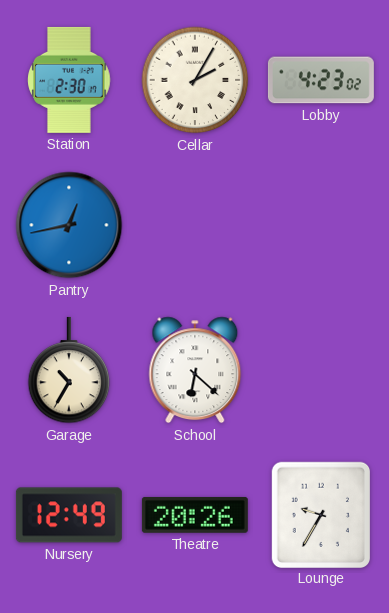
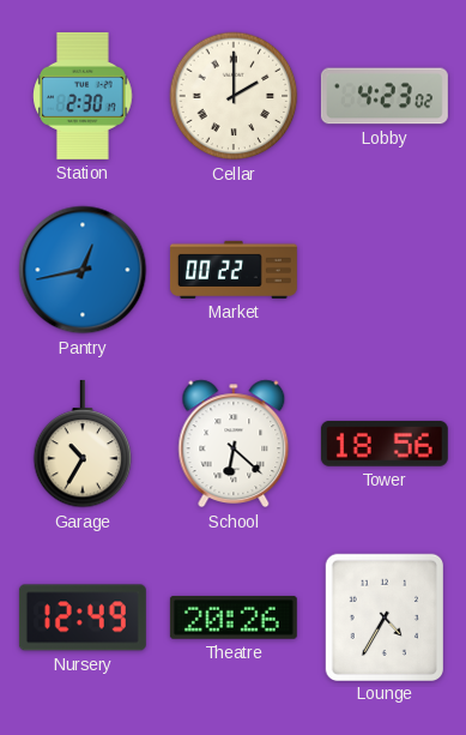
Cellar: 2:05 -> 2:00 (234, 96)
Market: none -> 00:22 (234, 270)
Tower: none -> 18:56 (385, 444)
Lounge: 9:35 -> 4:35 (383, 616)
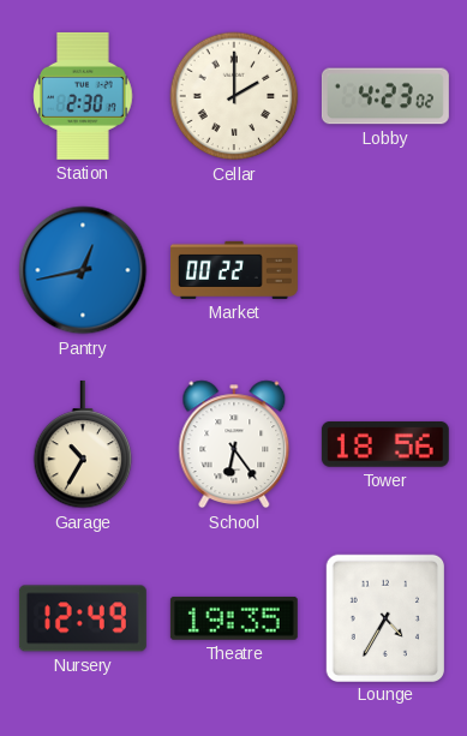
School: 6:22 -> 6:24 (234, 444)
Theatre: 20:26 -> 19:35 (234, 618)
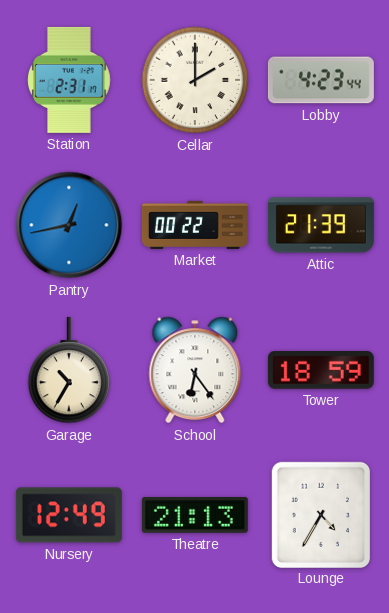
Station: 2:30 -> 2:31 (69, 80)
Lobby: 4:23:02 -> 4:23:44 (321, 80)
Attic: none -> 21:39 (321, 225)
Tower: 18:56 -> 18:59 (321, 370)
Theatre: 19:35 -> 21:13 (195, 515)
